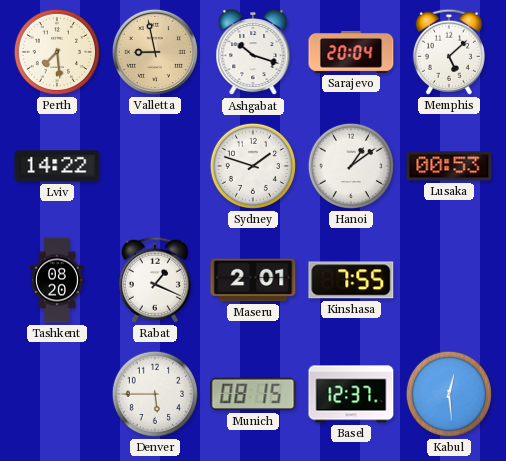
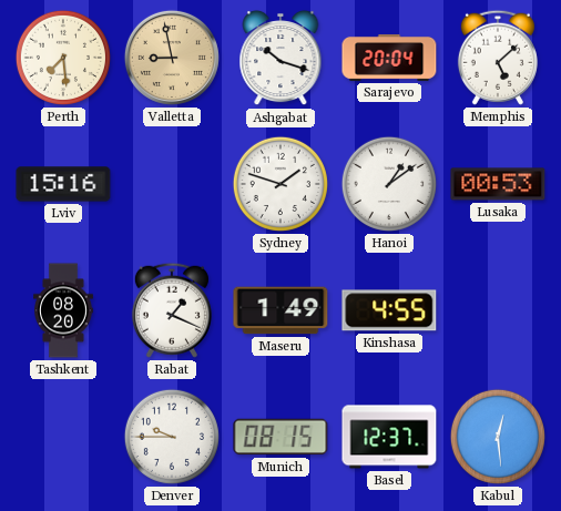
Lviv: 14:22 -> 15:16 (63, 184)
Maseru: 2:01 -> 1:49 (280, 310)
Kinshasa: 7:55 -> 4:55 (389, 310)
Denver: 5:45 -> 9:45 (172, 437)
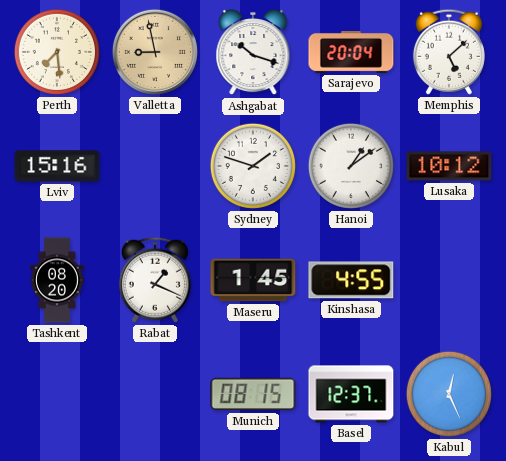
Lusaka: 00:53 -> 10:12 (449, 166)
Maseru: 1:49 -> 1:45 (253, 280)
Denver: 9:45 -> none (172, 437)
Kabul: 12:29 -> 12:26 (449, 394)
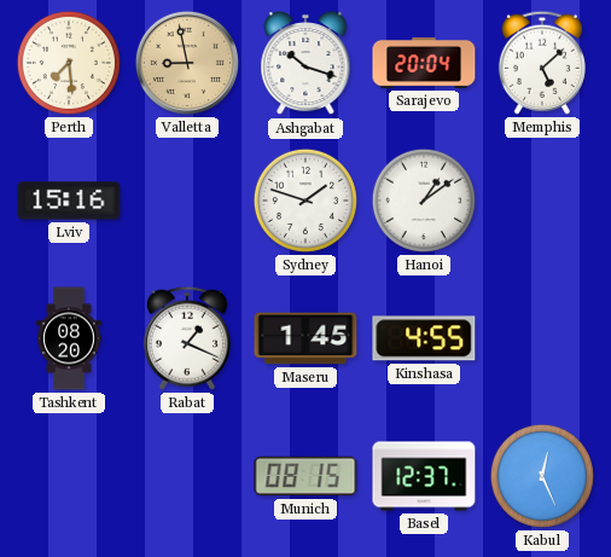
Lusaka: 10:12 -> none (449, 166)
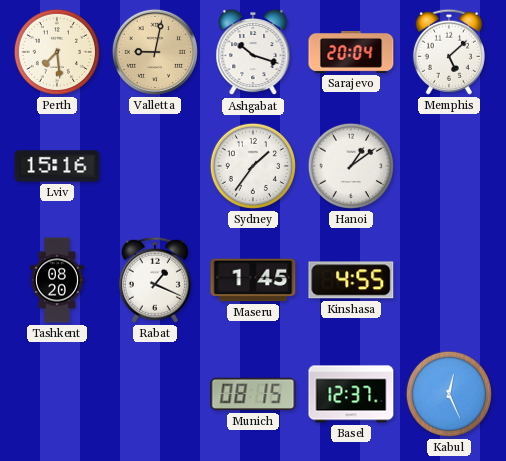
Valletta: 8:58 -> 9:02 (155, 52)
Sydney: 1:48 -> 1:36 (253, 166)
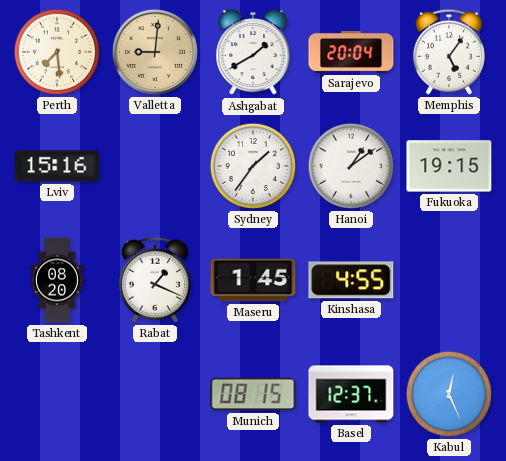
Valletta: 9:02 -> 9:01 (155, 52)
Ashgabat: 10:18 -> 1:40 (253, 52)
Memphis: 5:08 -> 5:06 (449, 52)
Fukuoka: none -> 19:15 (449, 166)
